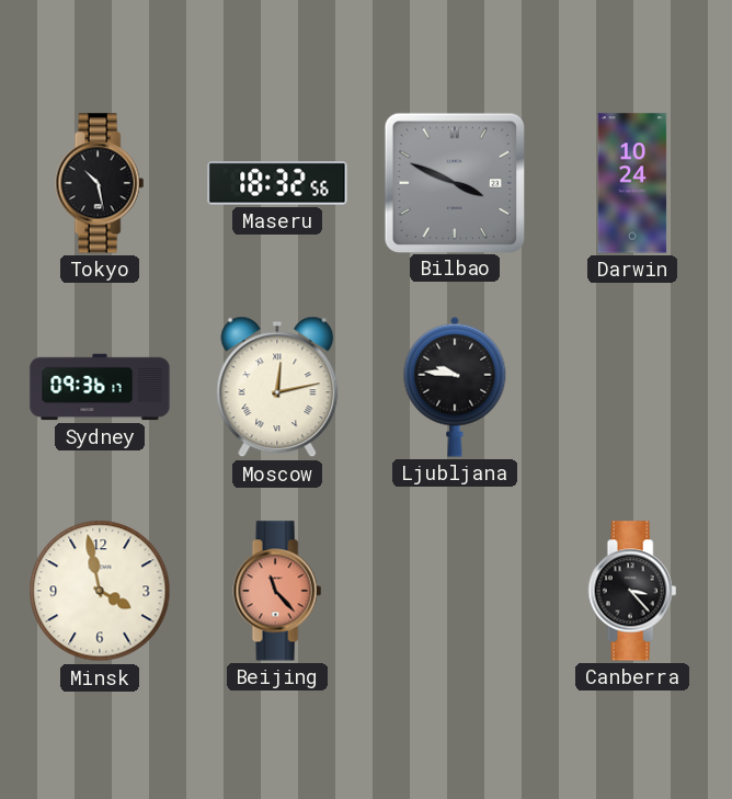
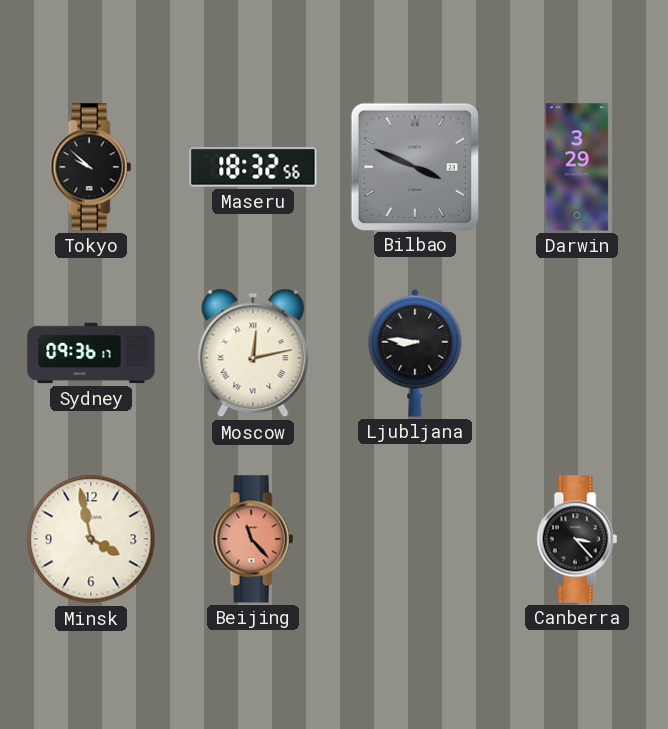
Tokyo: 10:28 -> 9:52 (91, 167)
Darwin: 10:24 -> 3:29 (577, 167)
Ljubljana: 9:46 -> 8:46 (415, 353)
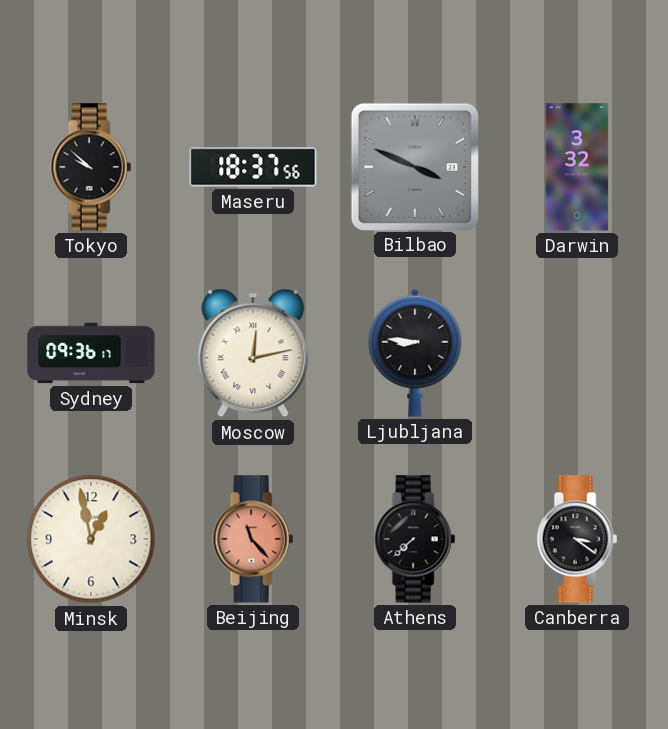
Maseru: 18:32 -> 18:37 (253, 167)
Darwin: 3:29 -> 3:32 (577, 167)
Minsk: 3:58 -> 12:58 (91, 539)
Athens: none -> 7:38 (415, 539)
Canberra: 3:23 -> 3:21 (577, 539)
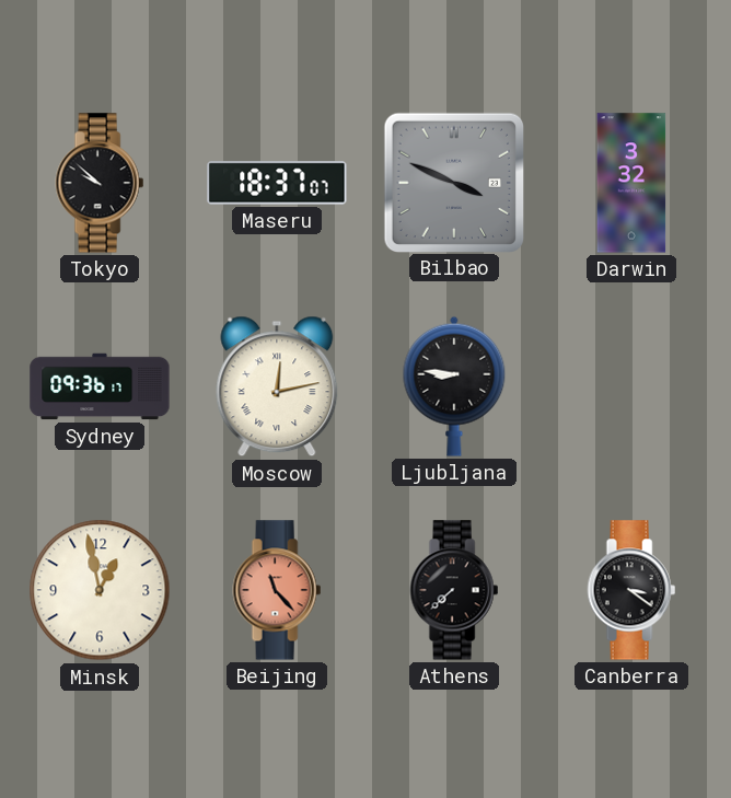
Maseru: 18:37:56 -> 18:37:07 (277, 183)
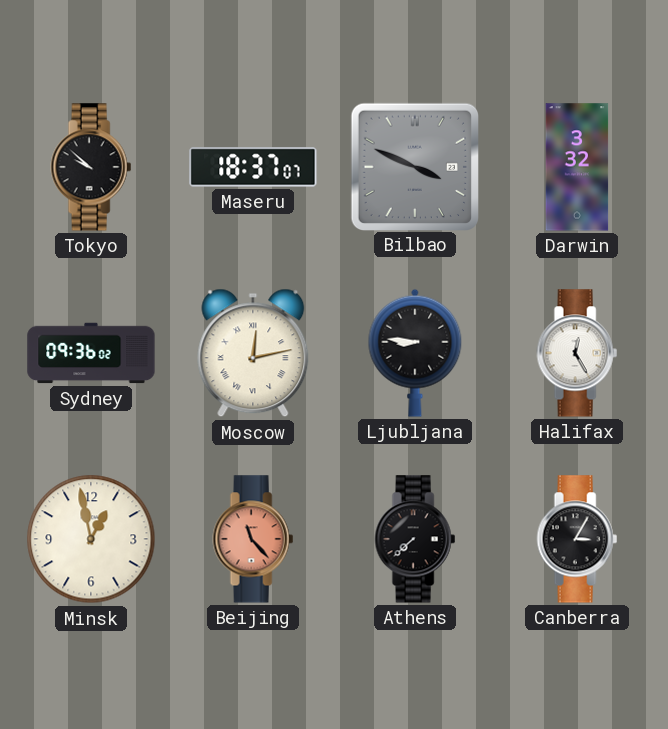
Sydney: 09:36:17 -> 09:36:02 (91, 353)
Halifax: none -> 12:25 (577, 353)
Canberra: 3:21 -> 3:05 (577, 539)
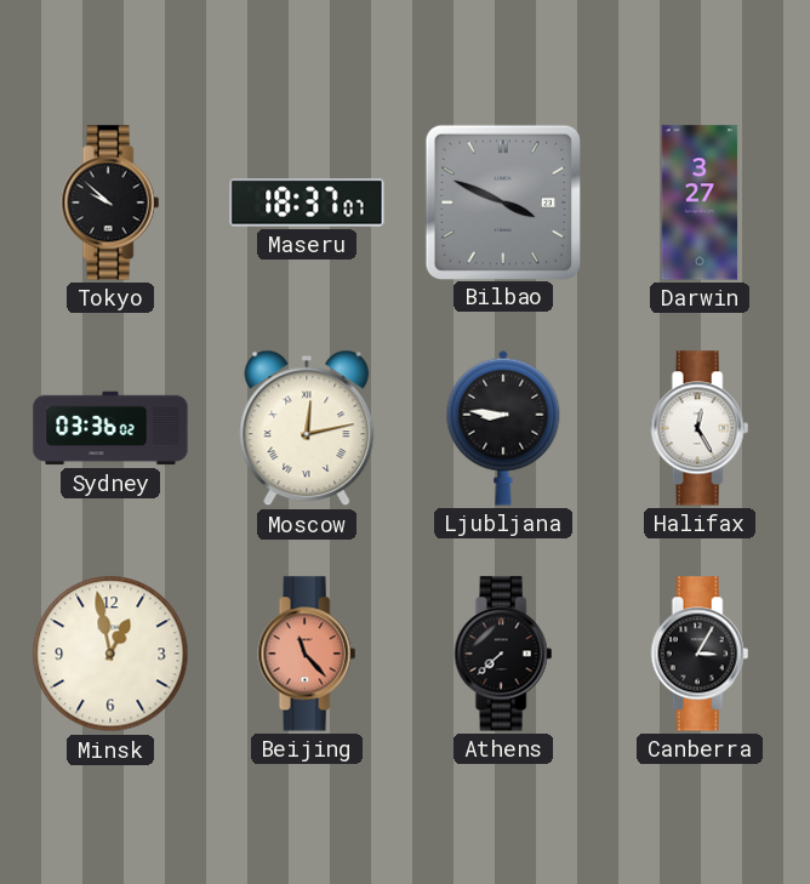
Darwin: 3:32 -> 3:27 (700, 203)
Sydney: 09:36 -> 03:36 (110, 428)
